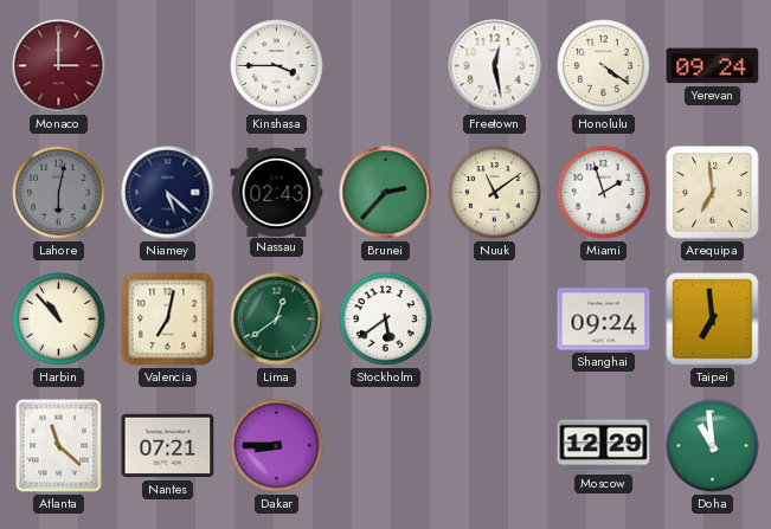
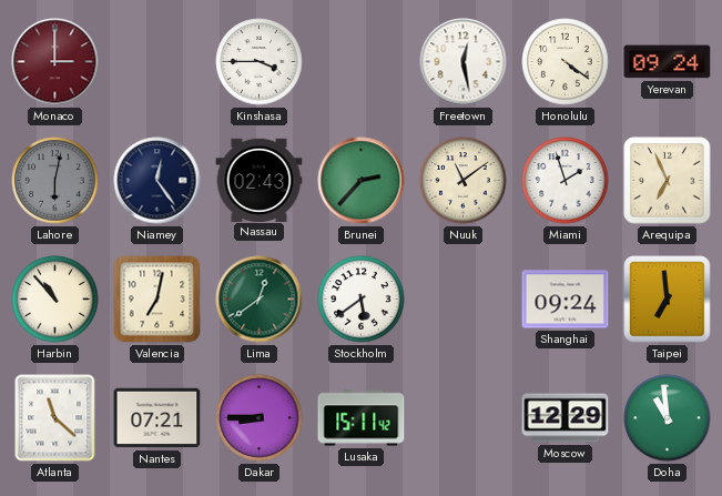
Niamey: 5:22 -> 12:24 (157, 181)
Arequipa: 6:59 -> 6:56 (668, 181)
Lusaka: none -> 15:11 (362, 418)
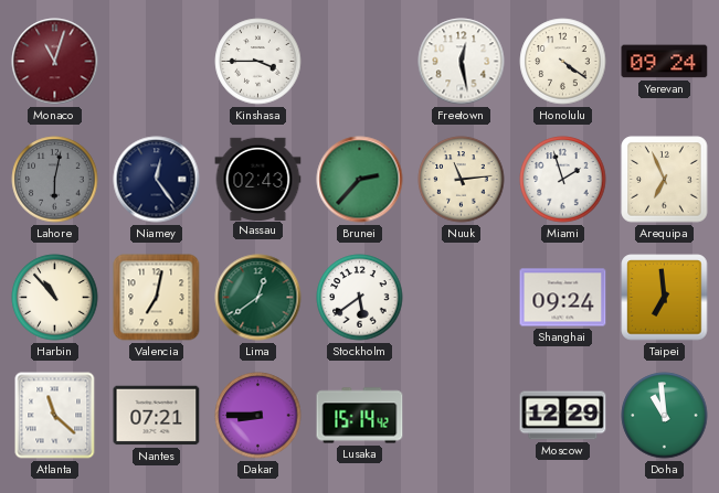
Monaco: 3:00 -> 11:03 (55, 62)
Nuuk: 11:09 -> 11:14 (462, 180)
Lusaka: 15:11 -> 15:14 (360, 416)
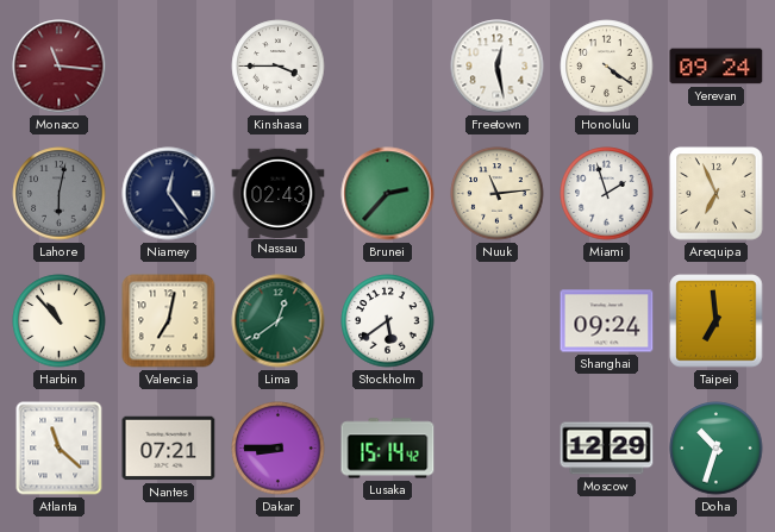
Monaco: 11:03 -> 11:16 (60, 67)
Doha: 10:59 -> 10:33 (717, 449)
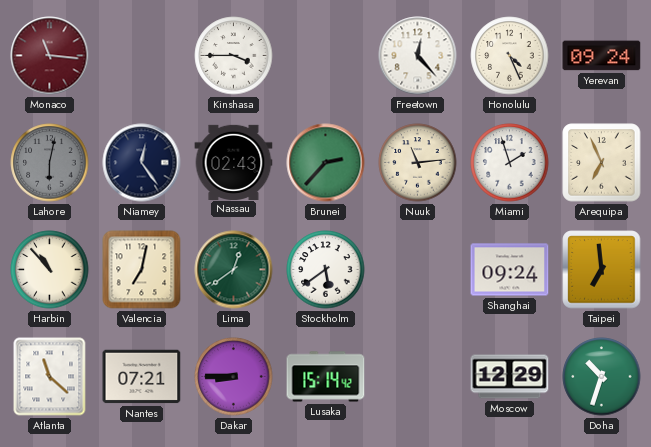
Freetown: 12:28 -> 12:23 (418, 56)
Honolulu: 4:21 -> 4:26 (510, 56)
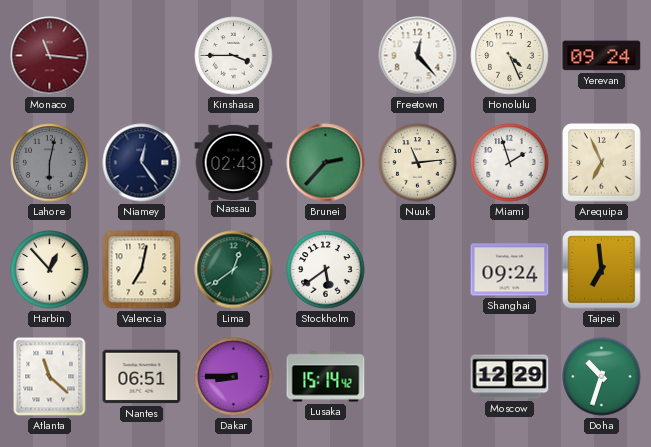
Harbin: 10:53 -> 12:53 (50, 270)
Nantes: 07:21 -> 06:51 (142, 377)
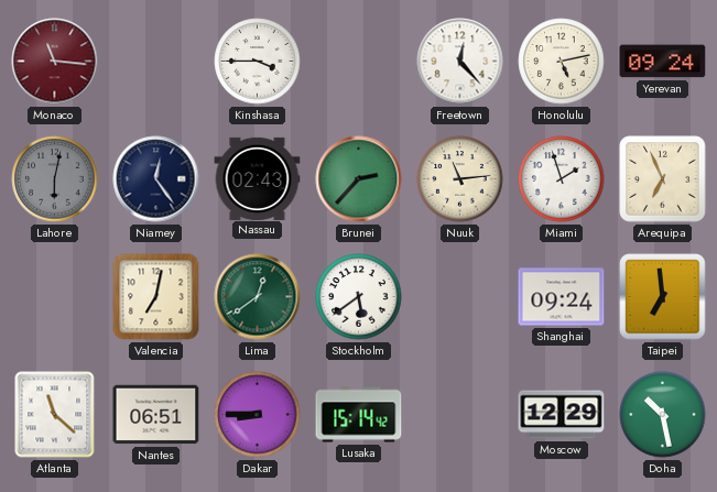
Honolulu: 4:26 -> 5:13 (562, 62)
Harbin: 12:53 -> none (50, 270)
Doha: 10:33 -> 10:28 (663, 415)
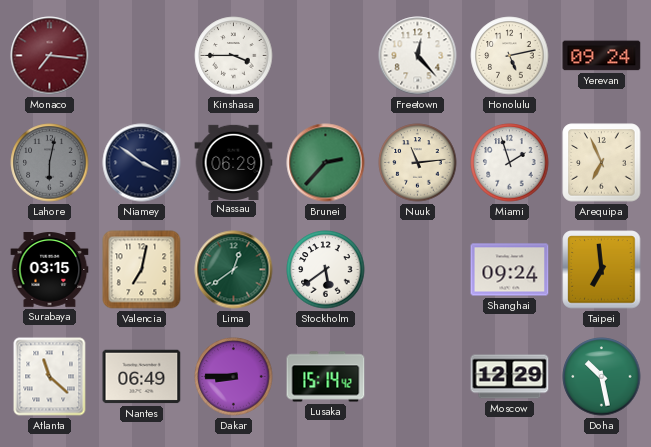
Monaco: 11:16 -> 7:16 (50, 56)
Niamey: 12:24 -> 3:51 (142, 163)
Nassau: 02:43 -> 06:29 (234, 162)
Surabaya: none -> 03:15 (50, 270)
Nantes: 06:51 -> 06:49 (142, 377)
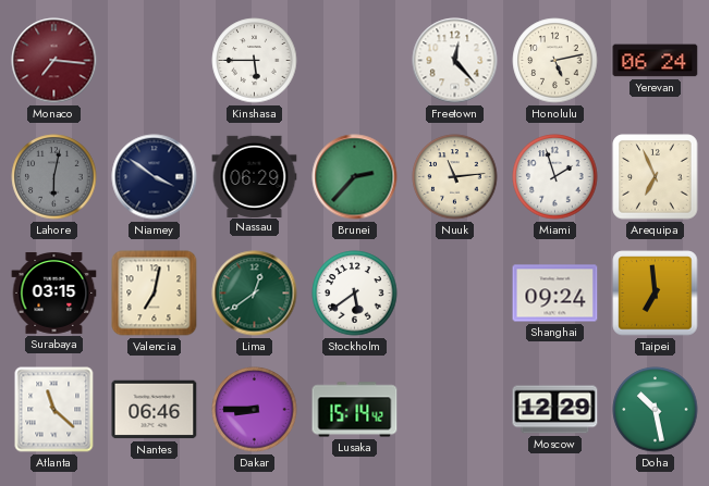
Kinshasa: 3:45 -> 5:45 (255, 61)
Yerevan: 09:24 -> 06:24 (656, 61)
Nantes: 06:49 -> 06:46 (155, 410)
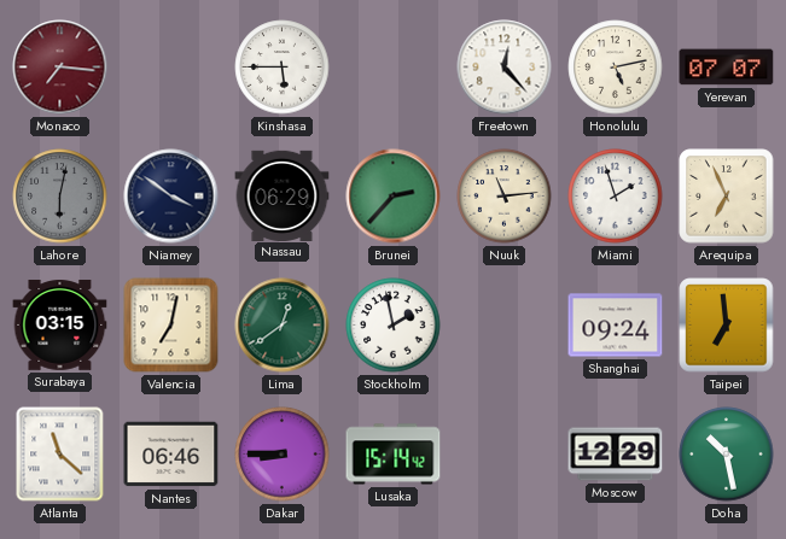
Yerevan: 06:24 -> 07:07 (727, 68)
Stockholm: 5:39 -> 1:58 (394, 326)
